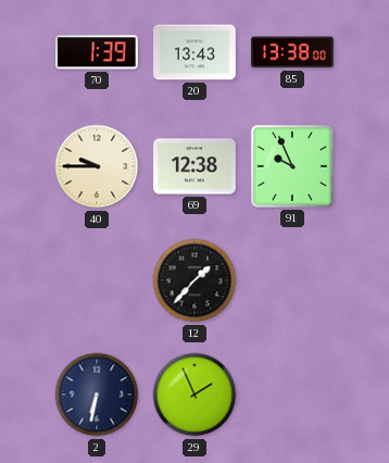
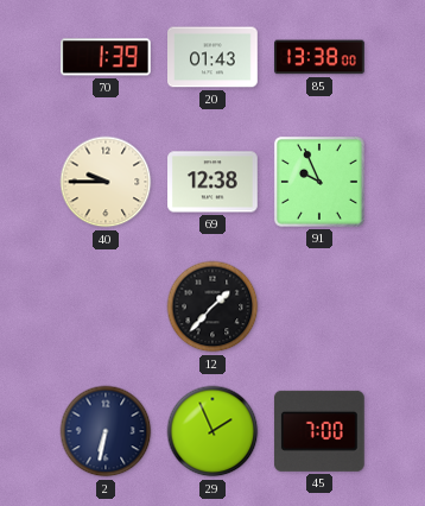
20: 13:43 -> 01:43 (213, 57)
45: none -> 7:00 (319, 431)
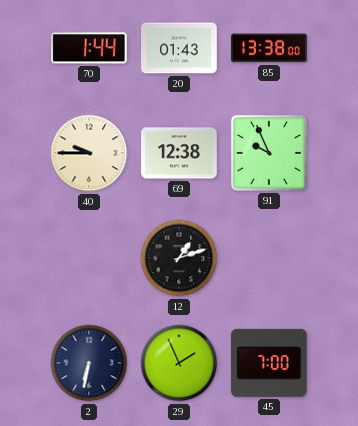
70: 1:39 -> 1:44 (89, 48)
12: 1:37 -> 1:12 (179, 258)
